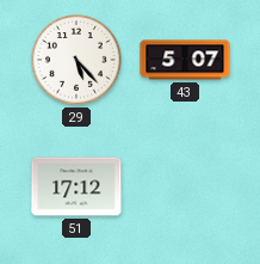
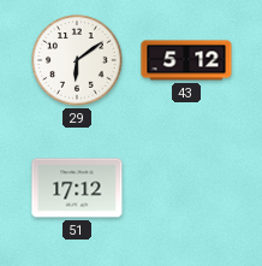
29: 5:23 -> 6:09 (77, 60)
43: 5:07 -> 5:12 (186, 60)
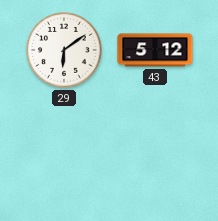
51: 17:12 -> none (77, 188)
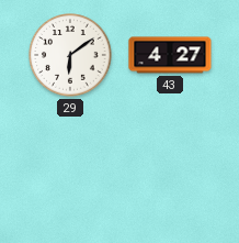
43: 5:12 -> 4:27 (170, 55)
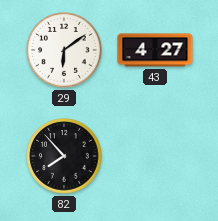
82: none -> 7:53 (64, 156)
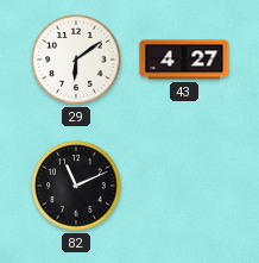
82: 7:53 -> 11:11 (76, 186)
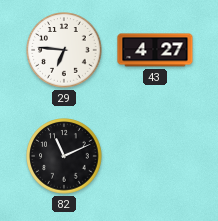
29: 6:09 -> 6:46 (64, 50)
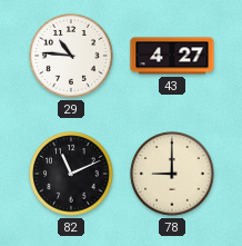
29: 6:46 -> 10:46 (71, 56)
78: none -> 9:00 (172, 174)
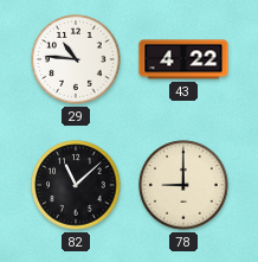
43: 4:27 -> 4:22 (183, 59)
82: 11:11 -> 11:08 (76, 185)
